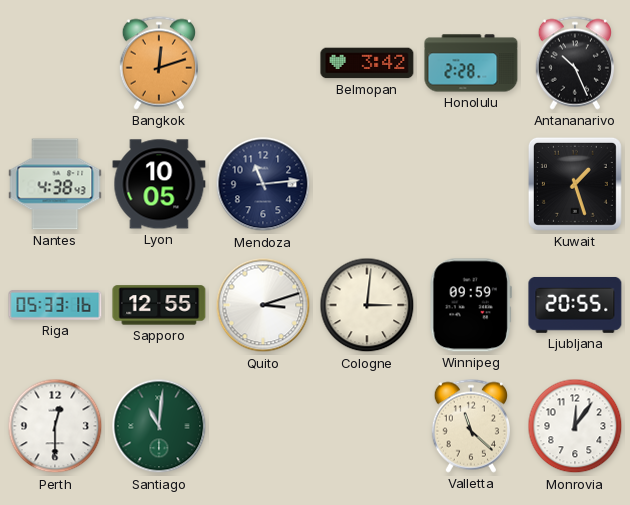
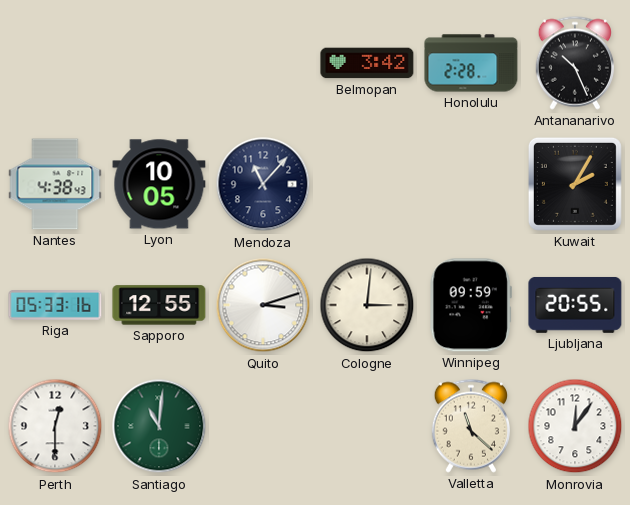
Bangkok: 12:12 -> none (158, 63)
Mendoza: 11:14 -> 11:07 (263, 184)
Kuwait: 1:27 -> 2:05 (575, 184)
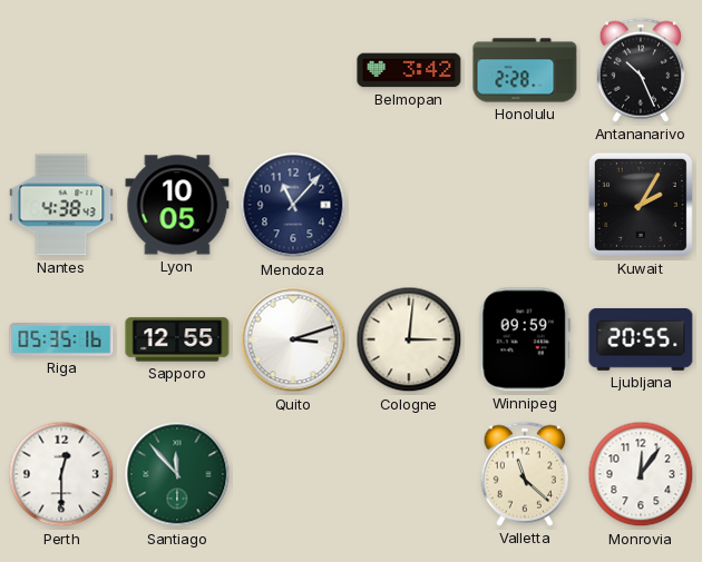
Riga: 05:33 -> 05:35 (61, 341)
Santiago: 11:01 -> 11:53 (177, 474)
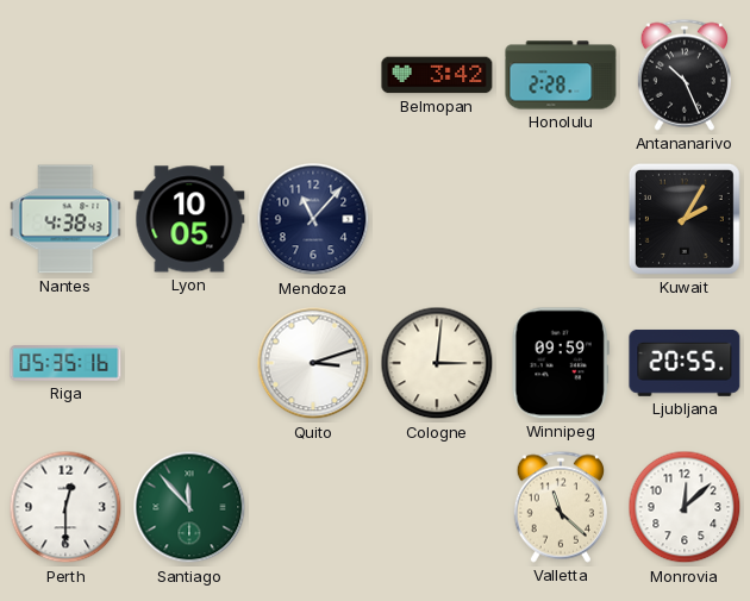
Sapporo: 12:55 -> none (177, 339)
Monrovia: 12:06 -> 12:08 (685, 507)
